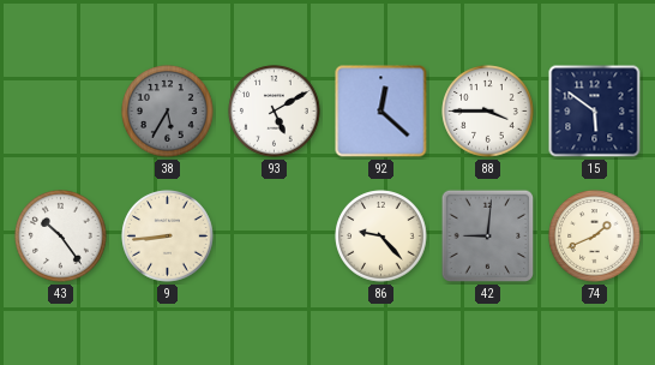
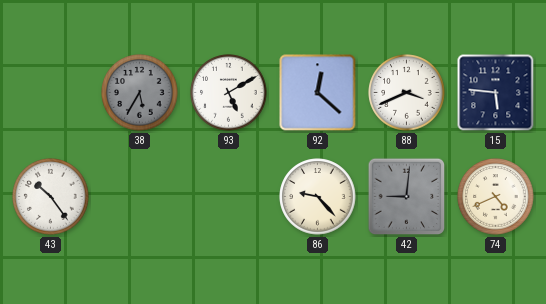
88: 3:45 -> 3:41 (407, 93)
15: 5:51 -> 5:46 (496, 93)
9: 8:44 -> none (168, 237)
74: 1:41 -> 4:41 (496, 197)
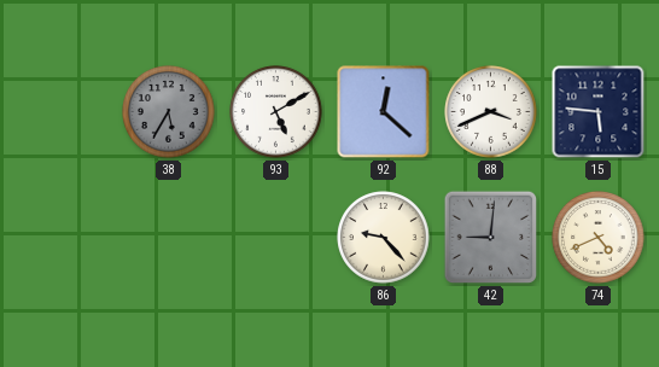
43: 10:24 -> none (51, 197)
